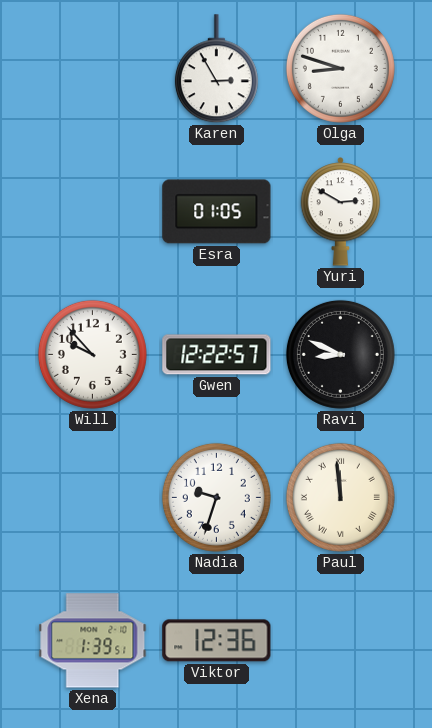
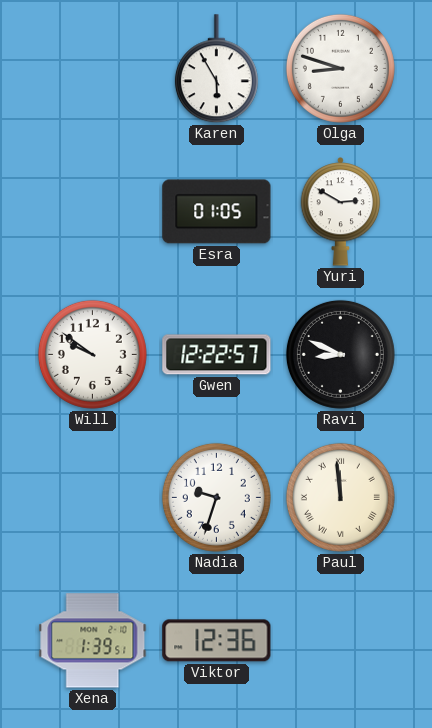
Karen: 2:55 -> 5:55 (216, 69)
Will: 9:53 -> 9:51 (92, 354)
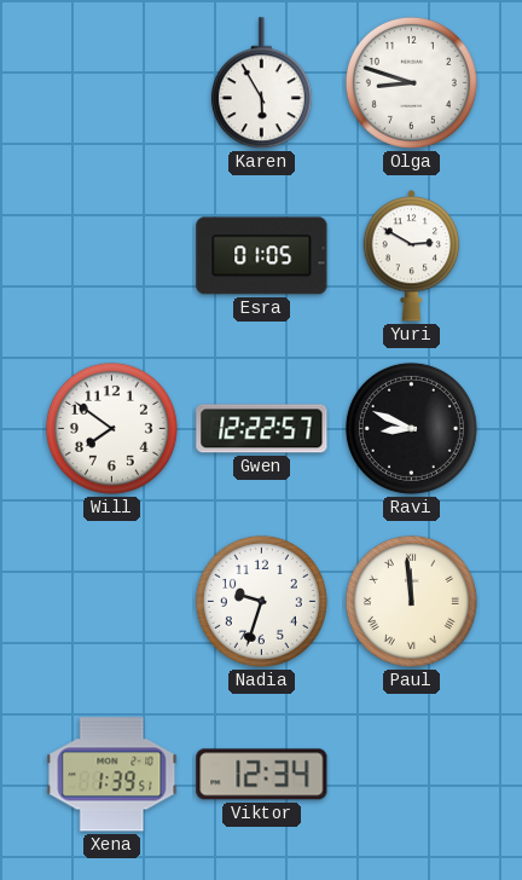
Will: 9:51 -> 7:51 (111, 428)
Viktor: 12:36 -> 12:34 (262, 775)
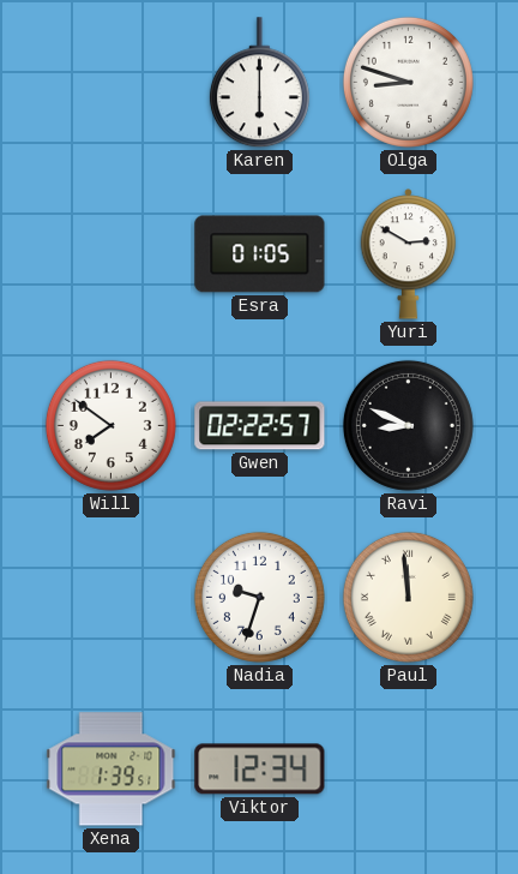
Karen: 5:55 -> 6:00 (259, 83)
Gwen: 12:22 -> 02:22 (260, 426)
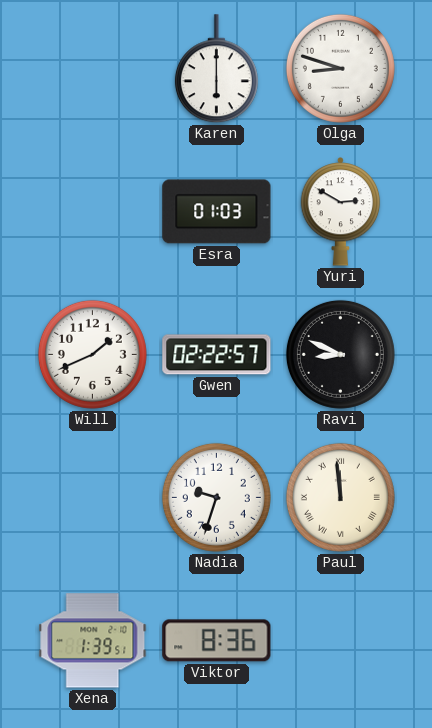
Esra: 01:05 -> 01:03 (217, 212)
Will: 7:51 -> 1:41 (92, 354)
Viktor: 12:34 -> 8:36 (217, 641)
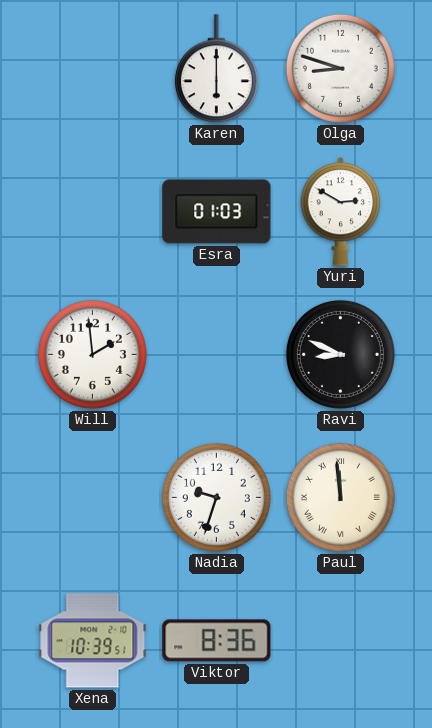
Will: 1:41 -> 1:59 (92, 354)
Gwen: 02:22 -> none (217, 355)
Xena: 1:39 -> 10:39 (93, 641)
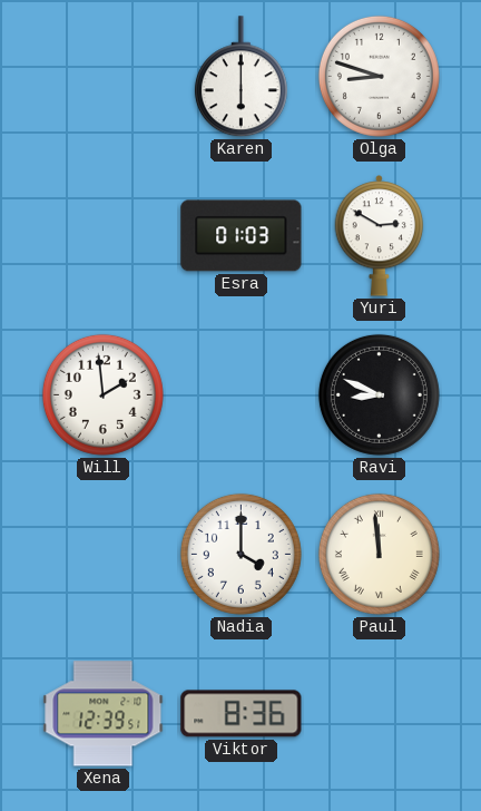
Nadia: 9:33 -> 4:00 (240, 554)
Xena: 10:39 -> 12:39 (104, 714)
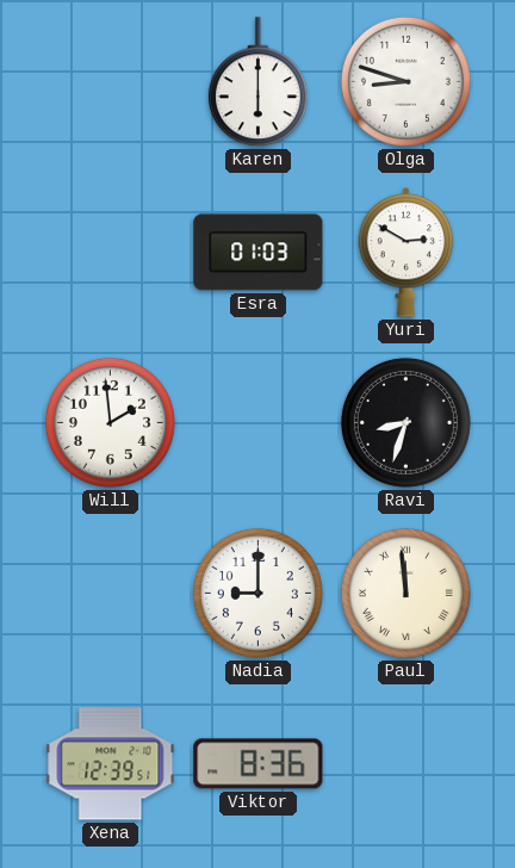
Ravi: 8:49 -> 8:33 (405, 422)
Nadia: 4:00 -> 9:00 (257, 593)
